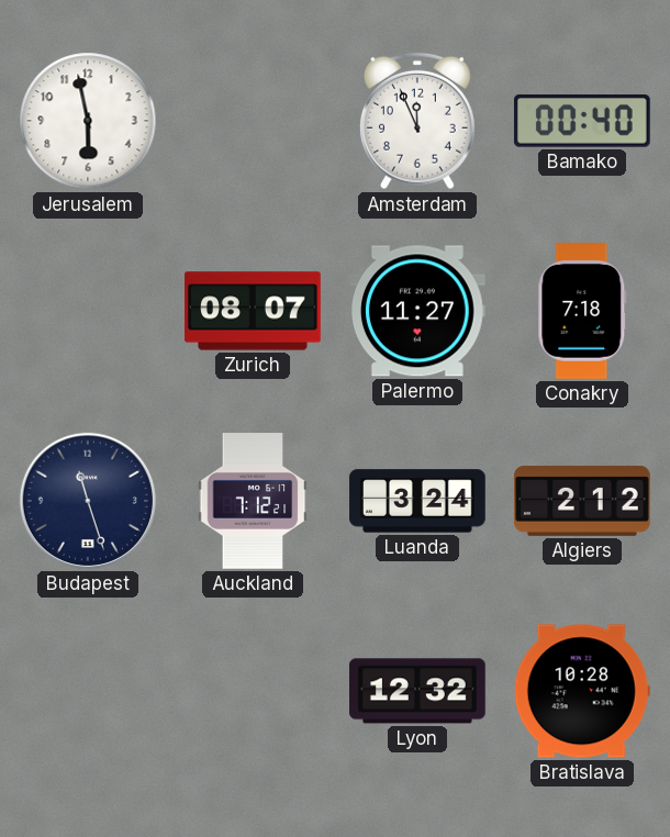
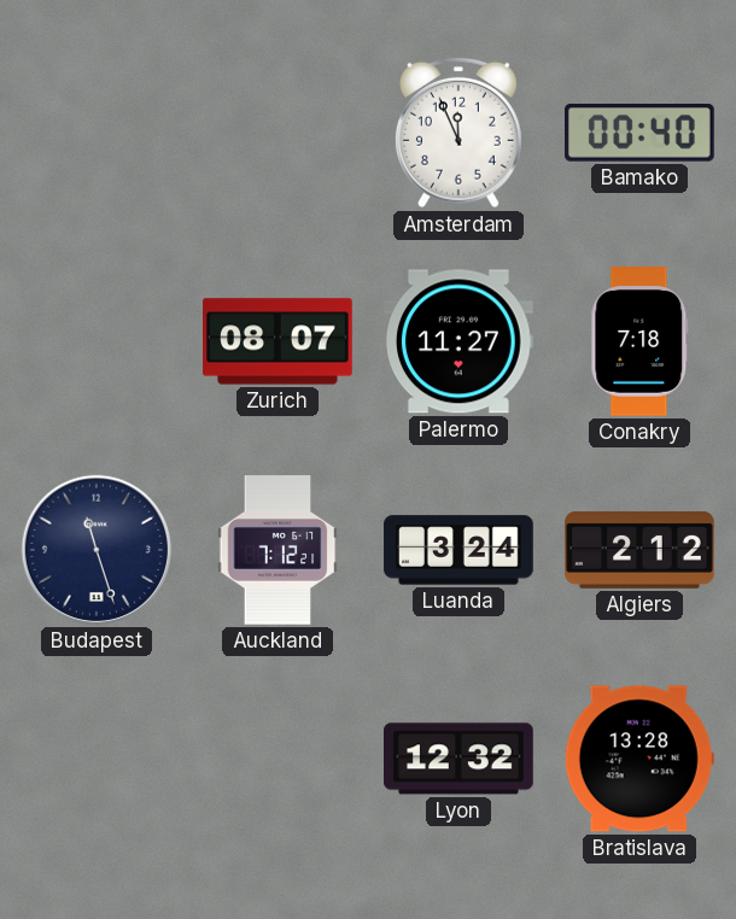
Jerusalem: 5:58 -> none (88, 121)
Bratislava: 10:28 -> 13:28 (639, 759)
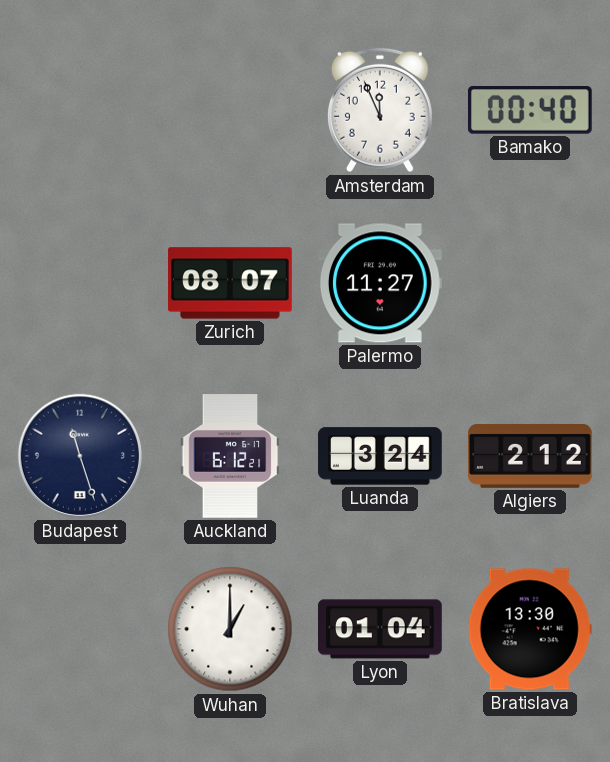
Conakry: 7:18 -> none (639, 343)
Auckland: 7:12 -> 6:12 (230, 456)
Wuhan: none -> 1:00 (230, 629)
Lyon: 12:32 -> 01:04 (380, 629)
Bratislava: 13:28 -> 13:30 (530, 629)
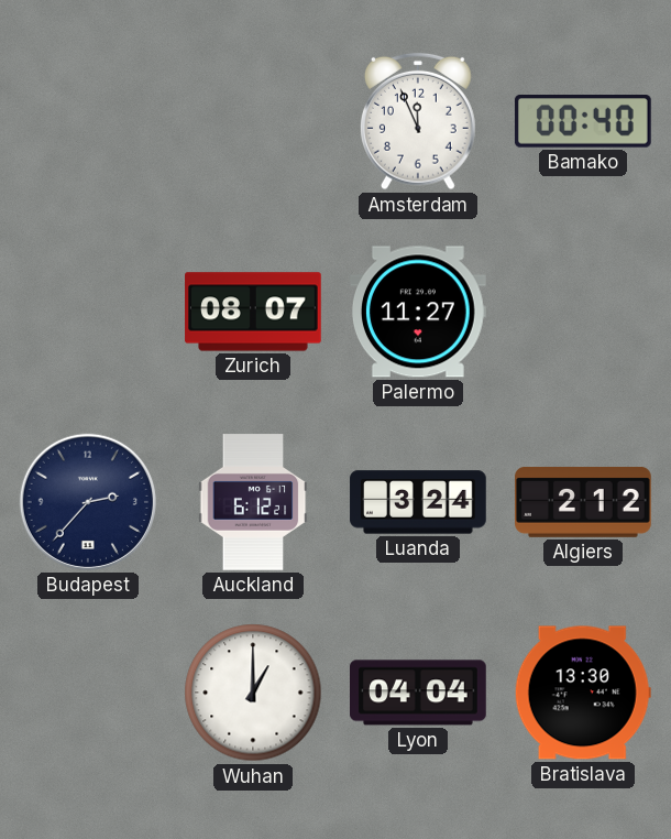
Budapest: 11:27 -> 2:37 (88, 502)
Lyon: 01:04 -> 04:04 (418, 693)
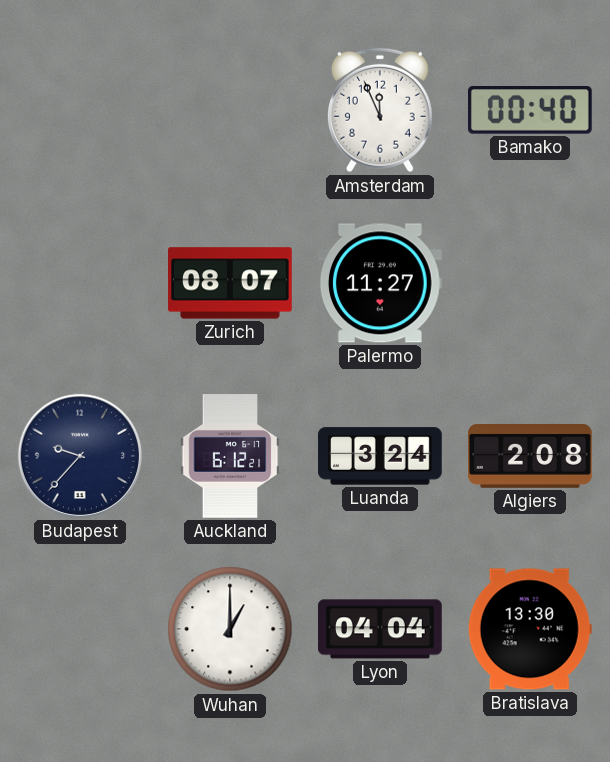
Budapest: 2:37 -> 9:37 (80, 456)
Algiers: 2:12 -> 2:08 (530, 456)
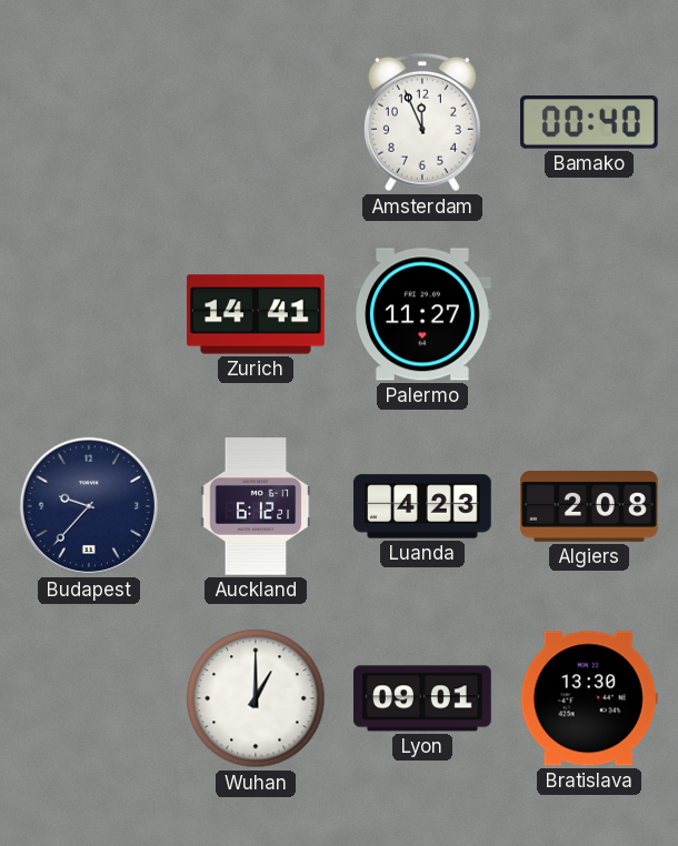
Zurich: 08:07 -> 14:41 (256, 314)
Luanda: 3:24 -> 4:23 (422, 506)
Lyon: 04:04 -> 09:01 (422, 698)
